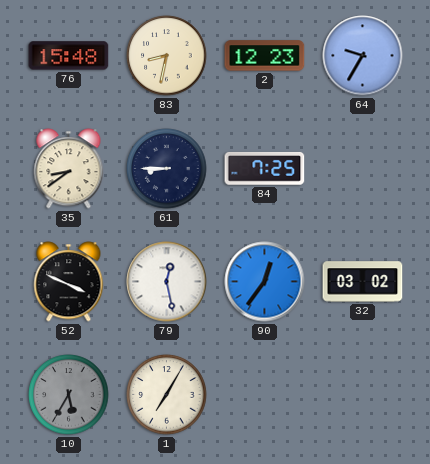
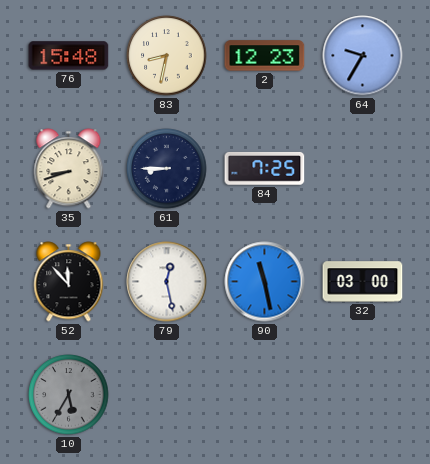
35: 8:39 -> 8:42 (69, 169)
52: 3:49 -> 11:53 (69, 282)
90: 12:36 -> 11:28 (265, 282)
32: 03:02 -> 03:00 (363, 282)
1: 7:05 -> none (167, 395)
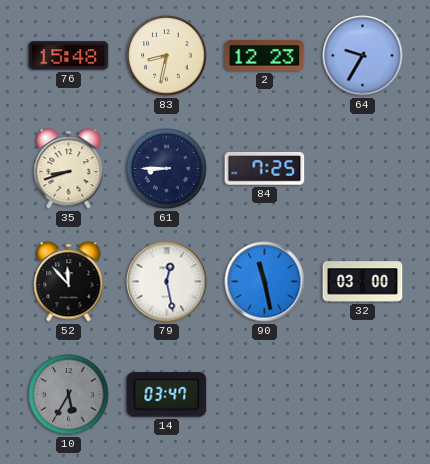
14: none -> 03:47 (167, 395)
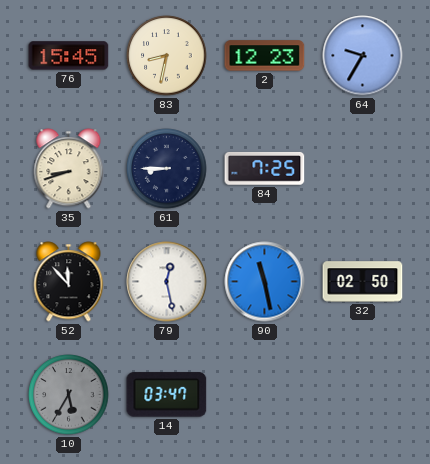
76: 15:48 -> 15:45 (69, 56)
32: 03:00 -> 02:50 (363, 282)
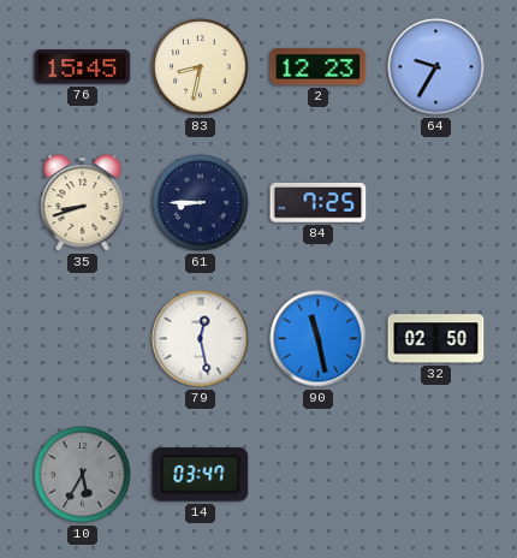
52: 11:53 -> none (69, 282)
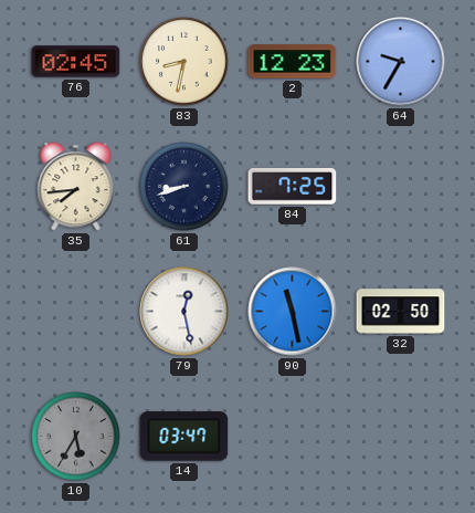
76: 15:45 -> 02:45 (76, 62)
35: 8:42 -> 7:44 (76, 187)
61: 8:45 -> 8:42 (184, 187)
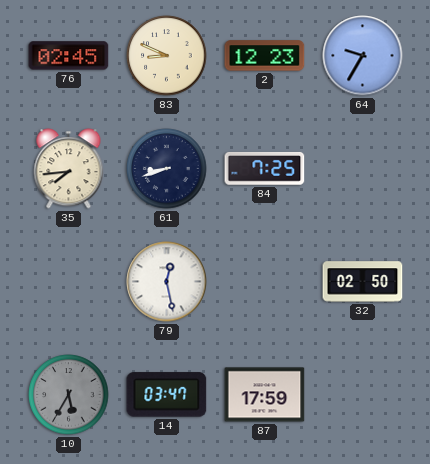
83: 8:32 -> 8:49 (167, 56)
90: 11:28 -> none (293, 312)
87: none -> 17:59 (265, 395)
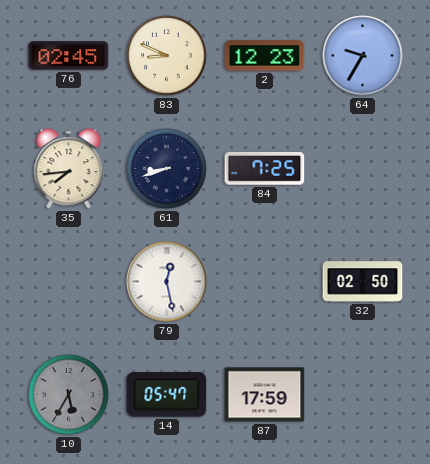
14: 03:47 -> 05:47 (167, 395)
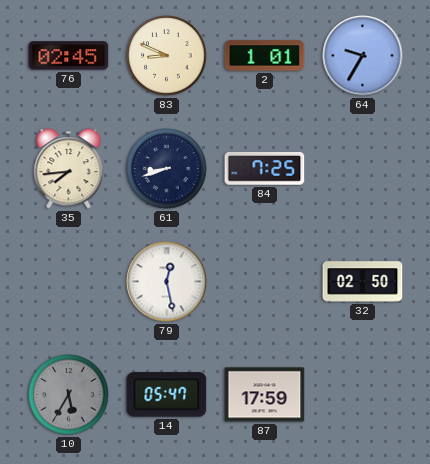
2: 12:23 -> 1:01 (265, 56)
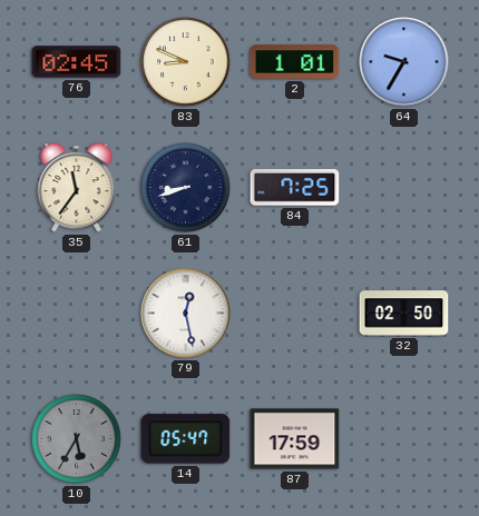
35: 7:44 -> 11:36 (77, 188)
